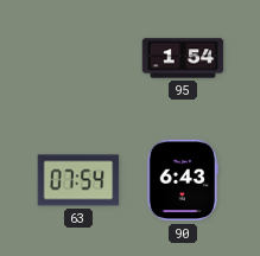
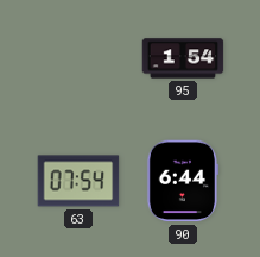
90: 6:43 -> 6:44 (183, 181)
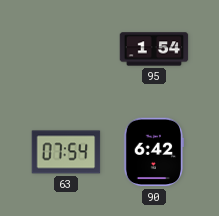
90: 6:44 -> 6:42 (154, 152)
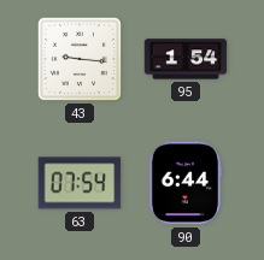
43: none -> 9:16 (80, 59)
90: 6:42 -> 6:44 (186, 183)
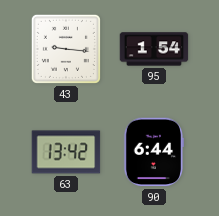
63: 07:54 -> 13:42 (66, 152)
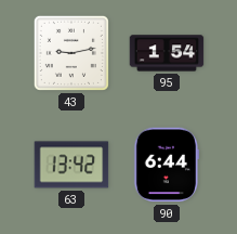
43: 9:16 -> 9:13 (71, 53)
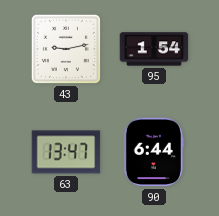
63: 13:42 -> 13:47 (66, 152)
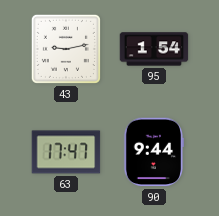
63: 13:47 -> 17:47 (66, 152)
90: 6:44 -> 9:44 (154, 152)
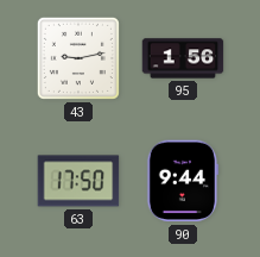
95: 1:54 -> 1:56 (183, 58)
63: 17:47 -> 17:50 (78, 181)
